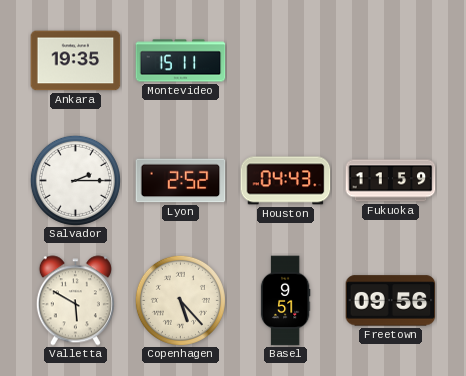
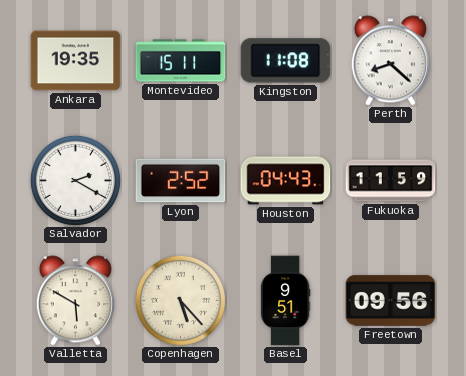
Kingston: none -> 11:08 (286, 61)
Perth: none -> 8:22 (390, 61)
Salvador: 2:15 -> 2:20 (75, 180)
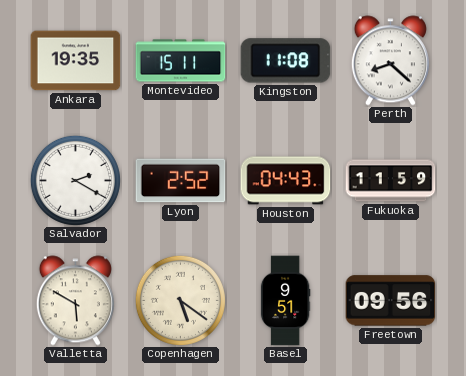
Copenhagen: 5:23 -> 5:21 (180, 300)
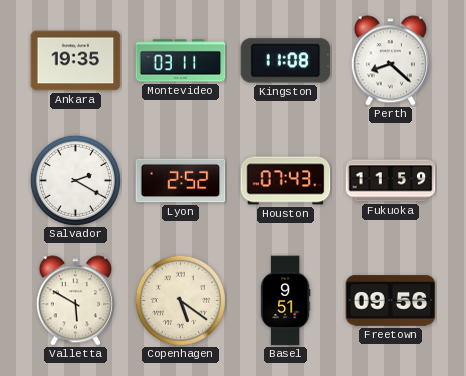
Montevideo: 15:11 -> 03:11 (181, 61)
Houston: 04:43 -> 07:43 (286, 181)
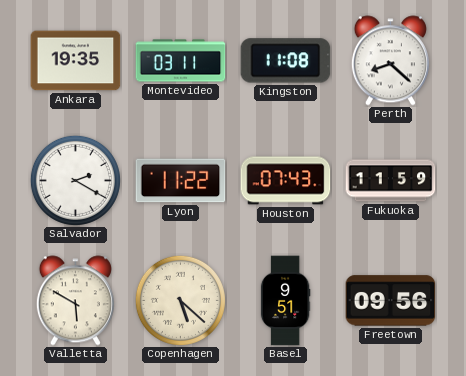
Lyon: 2:52 -> 11:22 (181, 181)
Copenhagen: 5:21 -> 5:22 (180, 300)
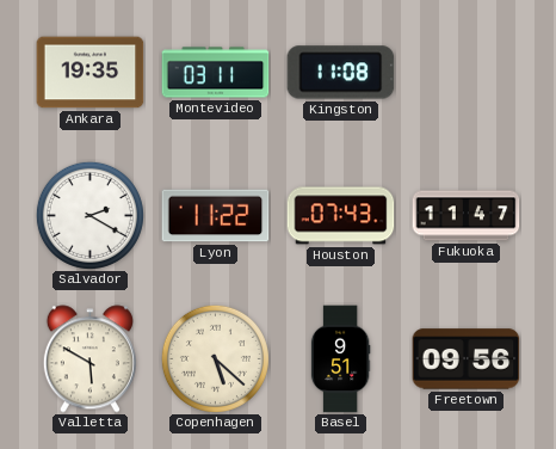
Perth: 8:22 -> none (390, 61)
Fukuoka: 11:59 -> 11:47 (467, 216)
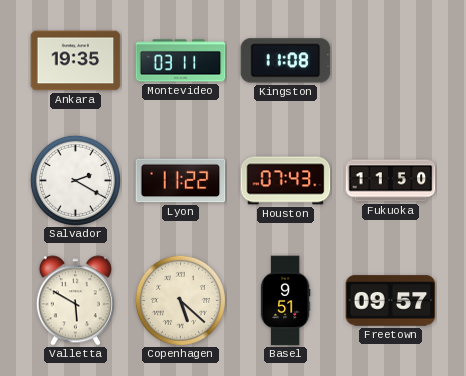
Fukuoka: 11:47 -> 11:50 (391, 181)
Freetown: 09:56 -> 09:57 (391, 301)
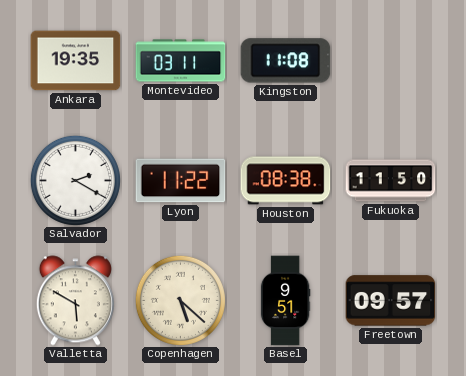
Houston: 07:43 -> 08:38 (286, 181)
